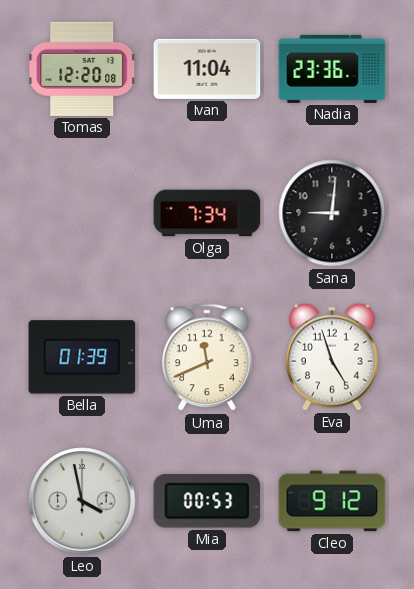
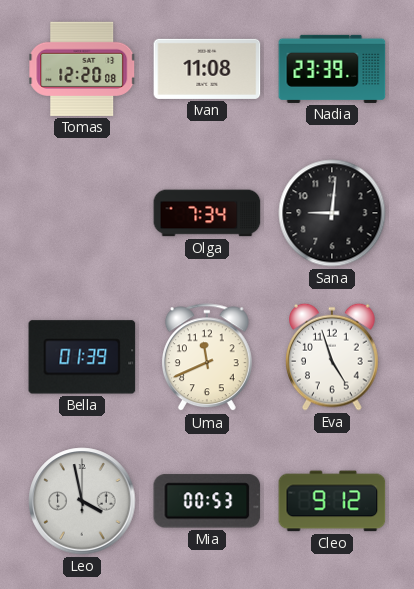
Ivan: 11:04 -> 11:08 (207, 69)
Nadia: 23:36 -> 23:39 (332, 69)
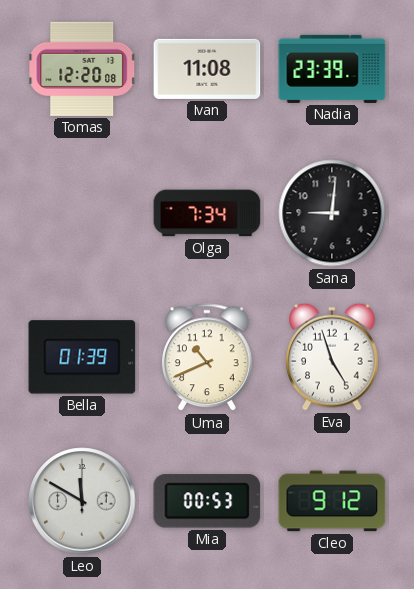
Uma: 11:41 -> 10:41 (207, 358)
Leo: 3:58 -> 11:50 (82, 501)
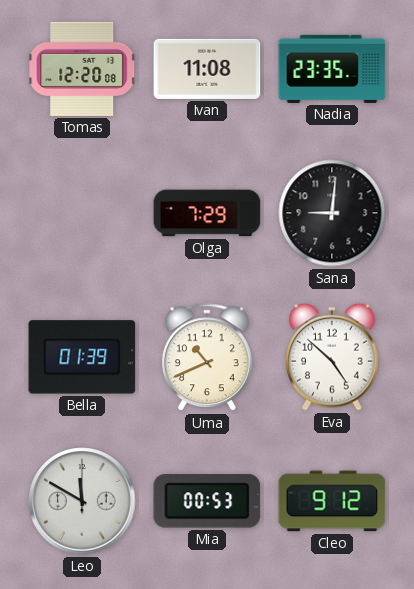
Nadia: 23:39 -> 23:35 (332, 69)
Olga: 7:34 -> 7:29 (207, 213)
Eva: 4:57 -> 4:52 (332, 357)
